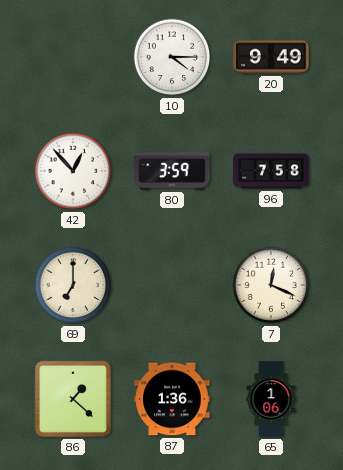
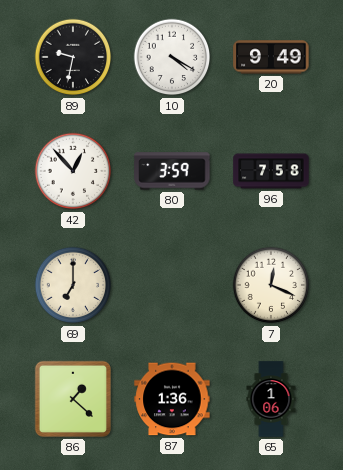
89: none -> 9:32 (73, 57)
10: 4:15 -> 4:20 (172, 57)
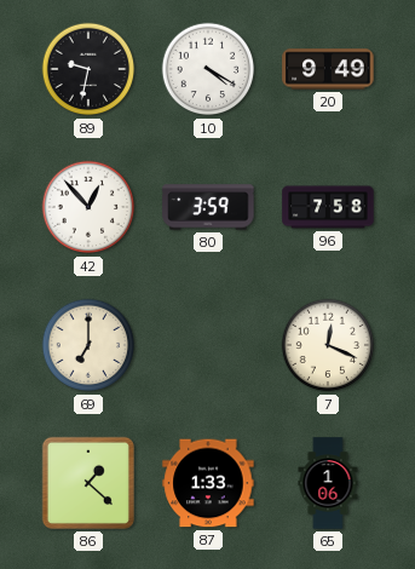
87: 1:36 -> 1:33 (208, 483)
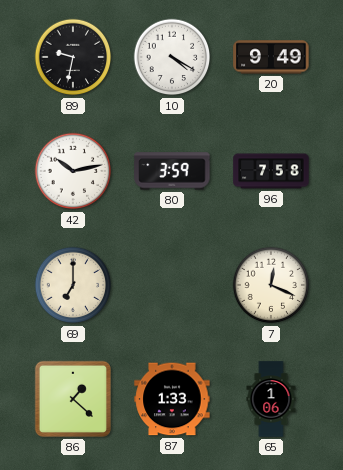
42: 12:53 -> 10:13 (73, 171)
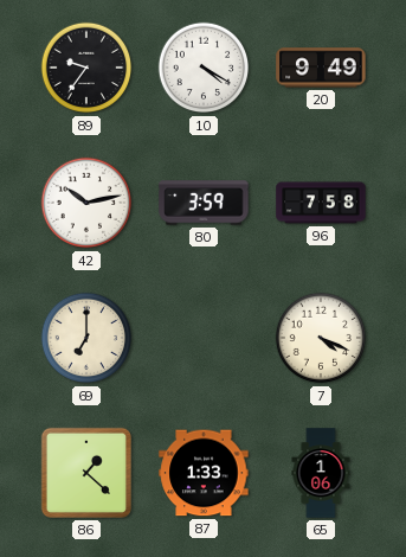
89: 9:32 -> 9:36 (86, 68)
7: 12:19 -> 4:19 (321, 338)
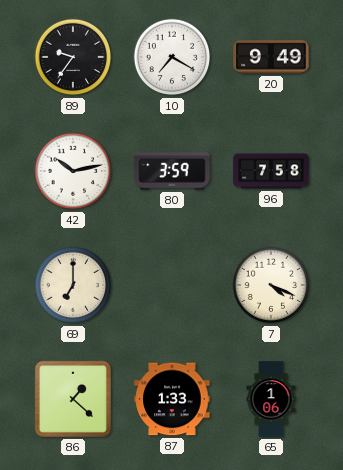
10: 4:20 -> 7:20 (172, 57)
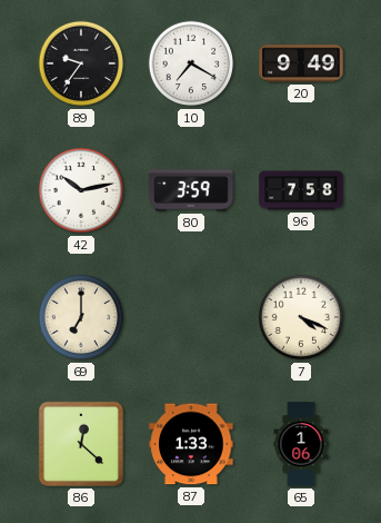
86: 1:22 -> 12:22 (81, 444)
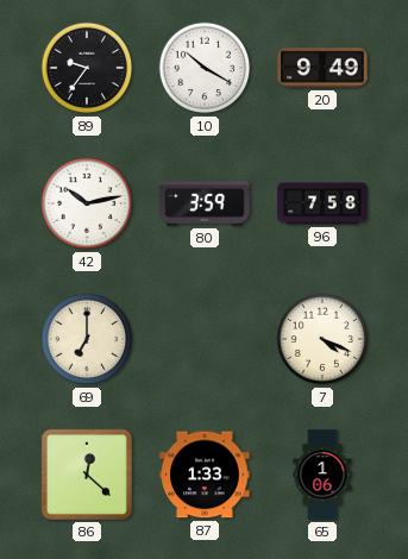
10: 7:20 -> 10:20 (205, 68)
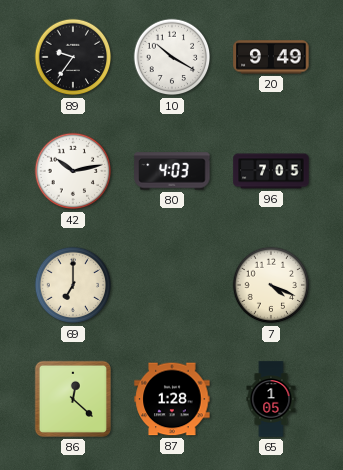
80: 3:59 -> 4:03 (172, 171)
96: 7:58 -> 7:05 (271, 171)
87: 1:33 -> 1:28 (172, 399)
65: 1:06 -> 1:05 (271, 399)
